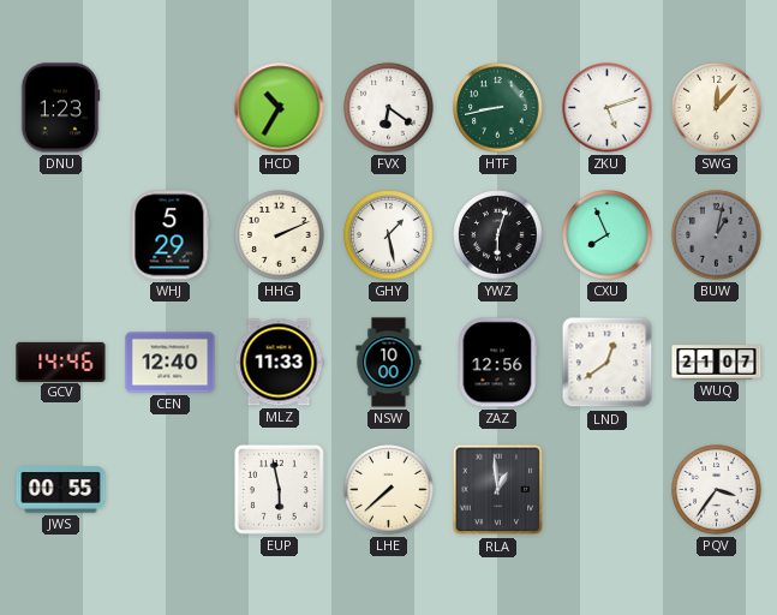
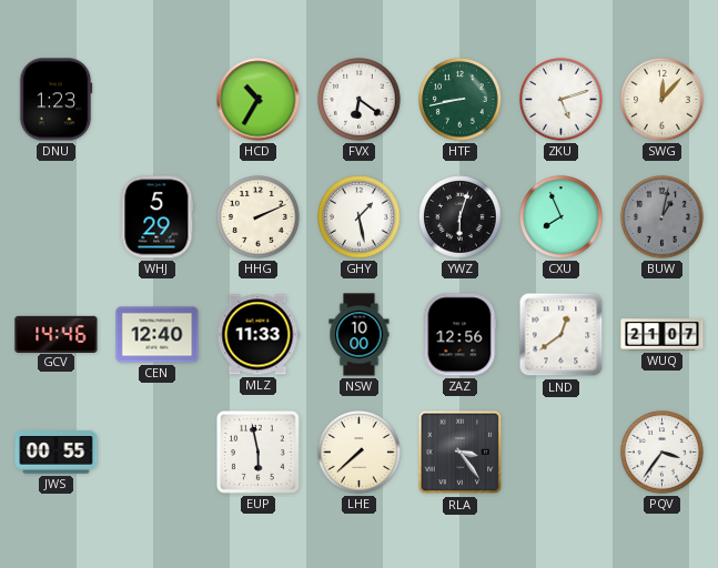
RLA: 12:59 -> 3:24 (461, 453)
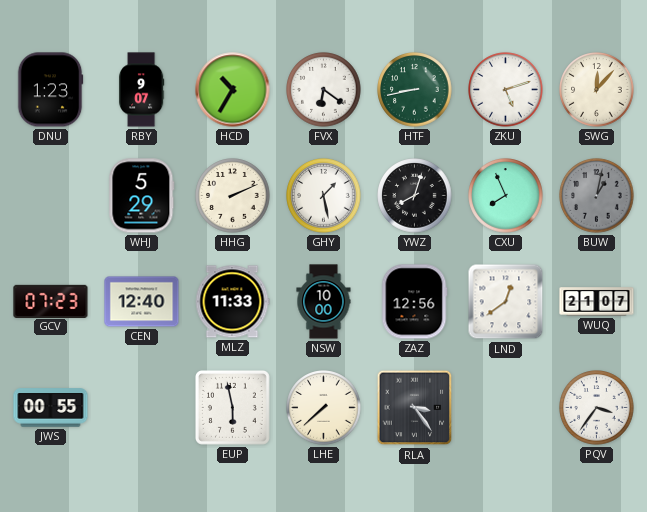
RBY: none -> 9:07 (141, 90)
YWZ: 6:03 -> 8:03 (415, 196)
GCV: 14:46 -> 07:23 (51, 301)
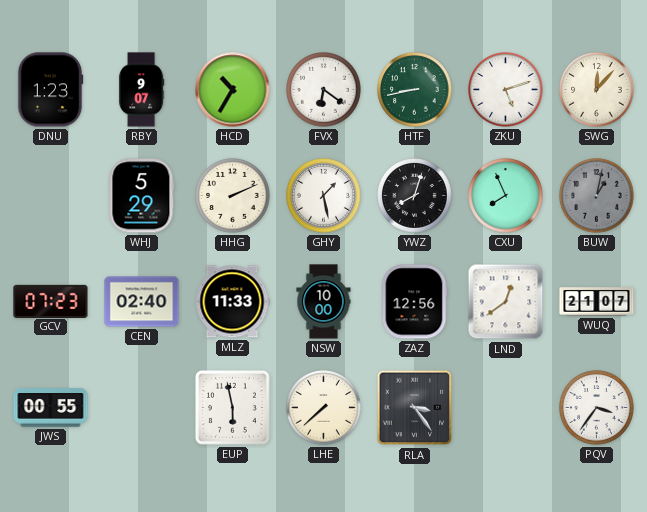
CEN: 12:40 -> 02:40 (142, 302)
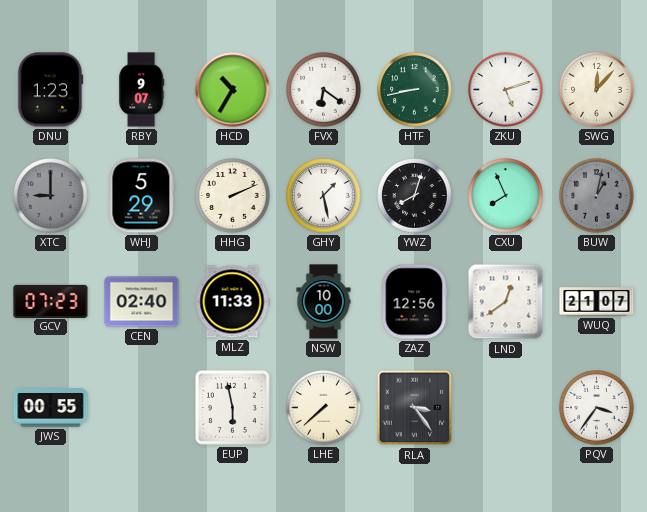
XTC: none -> 9:00 (51, 196)
